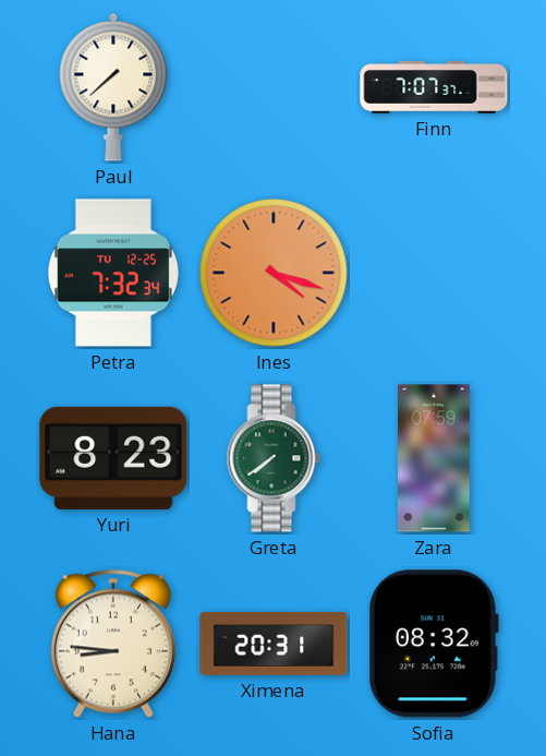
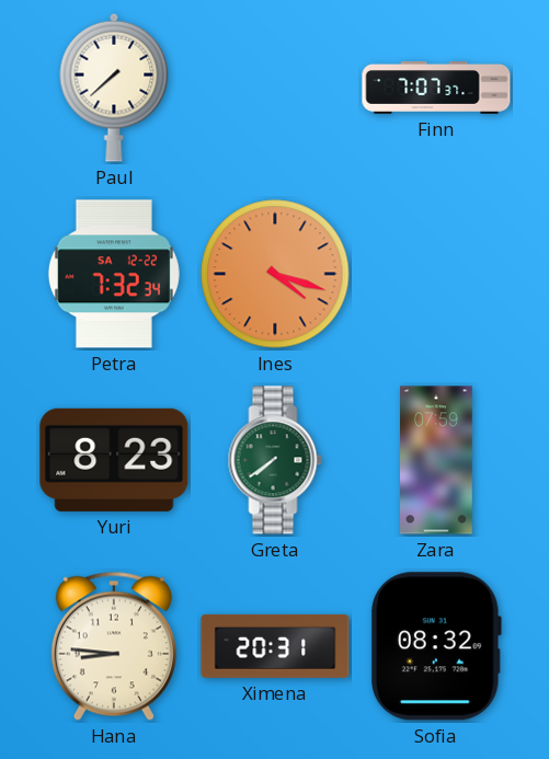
Petra date: TU 12-25 -> SA 12-22 (114, 274)
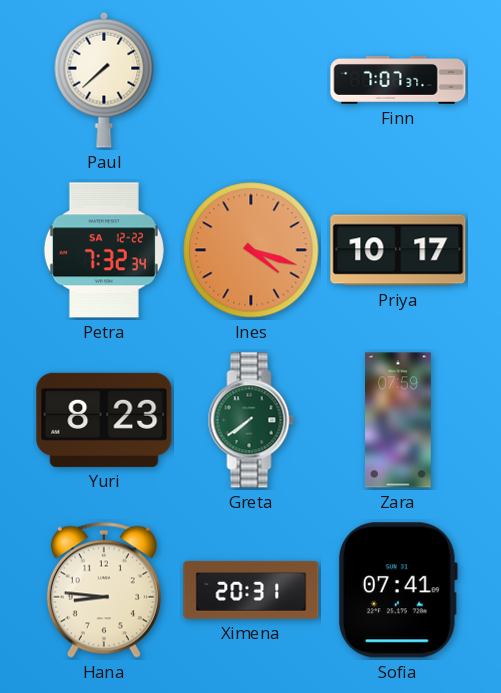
Priya: none -> 10:17 (398, 250)
Sofia: 08:32 -> 07:41 (398, 590)
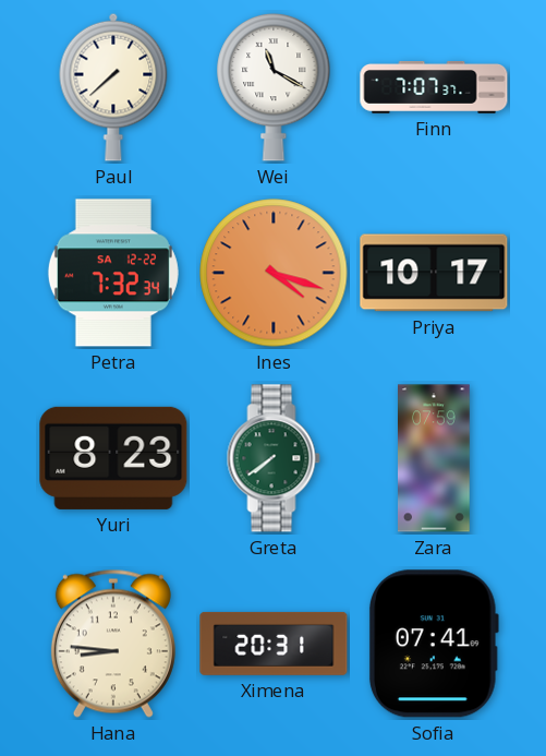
Wei: none -> 11:20 (274, 87)
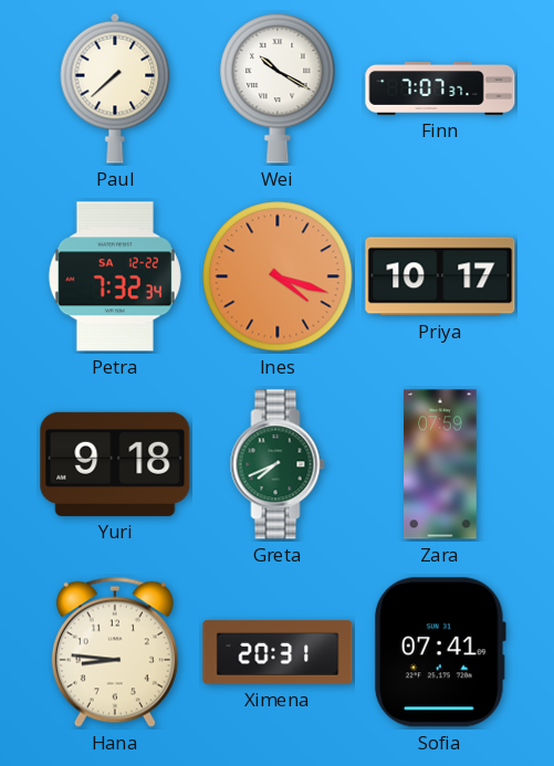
Wei: 11:20 -> 10:20 (278, 88)
Yuri: 8:23 -> 9:18 (115, 464)
Greta: 7:39 -> 7:41 (278, 464)
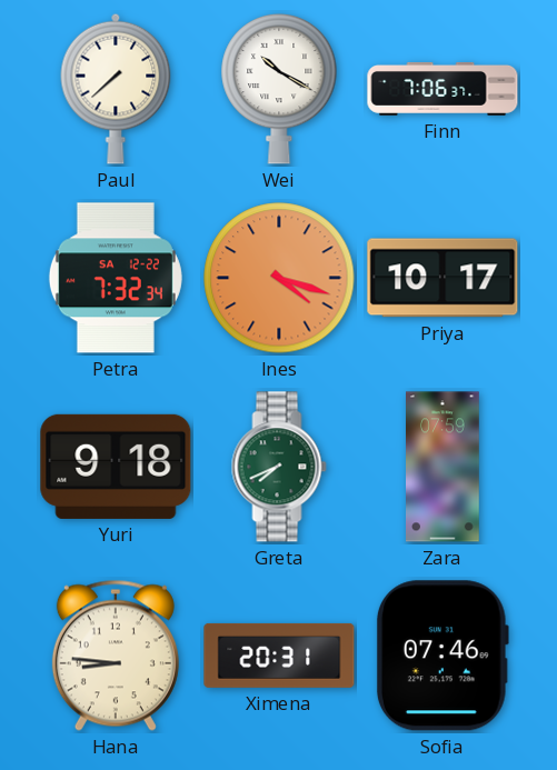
Finn: 7:07 -> 7:06 (442, 89)
Sofia: 07:41 -> 07:46 (442, 656)
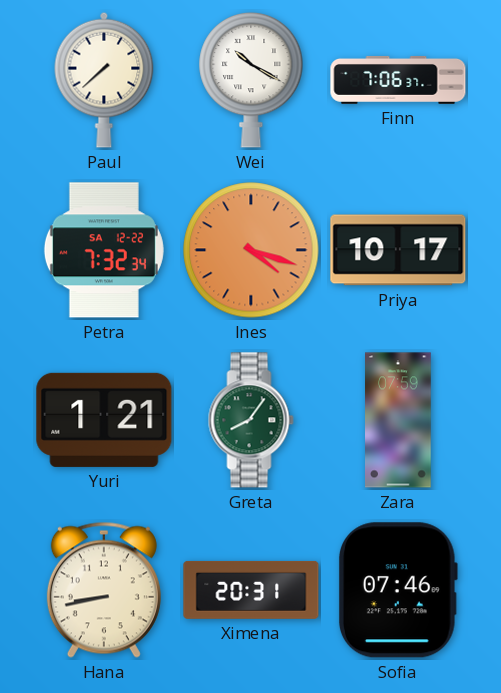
Yuri: 9:18 -> 1:21 (104, 420)
Greta: 7:41 -> 8:06 (251, 420)
Hana: 8:46 -> 8:43 (104, 590)
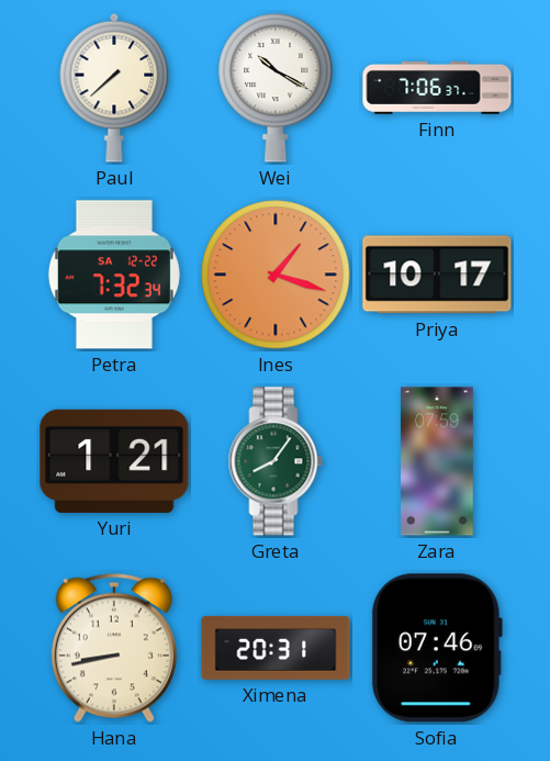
Ines: 4:18 -> 1:18 (276, 275)
